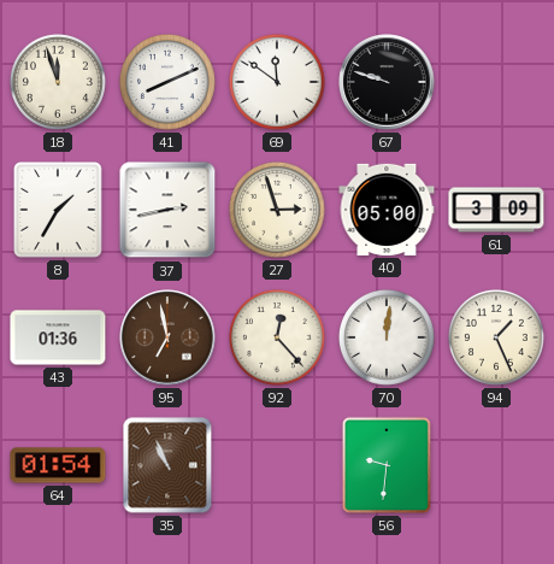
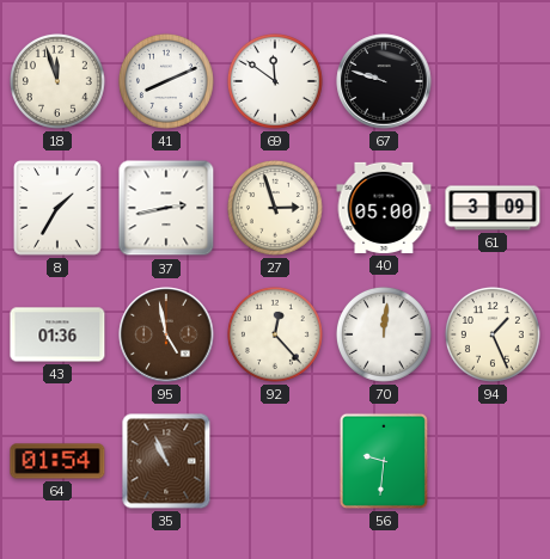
95: 6:58 -> 4:58 (166, 334)
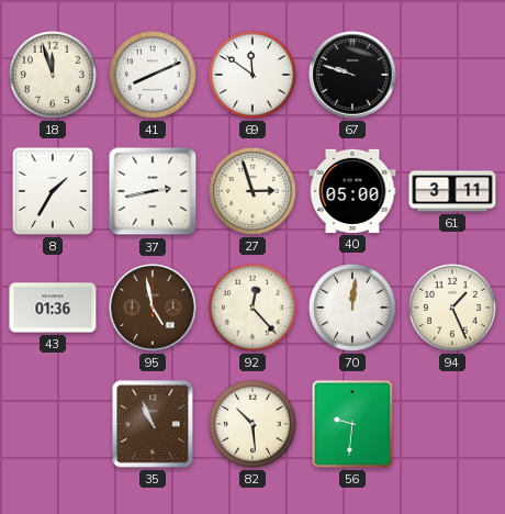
61: 3:09 -> 3:11 (452, 191)
64: 01:54 -> none (57, 461)
82: none -> 10:29 (252, 424)
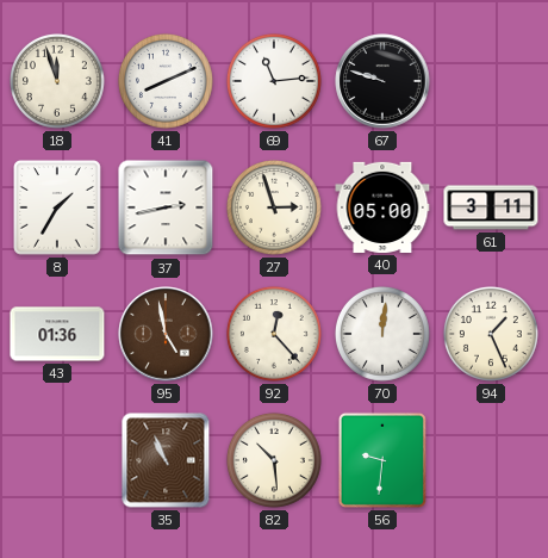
69: 11:51 -> 11:14 (274, 81)
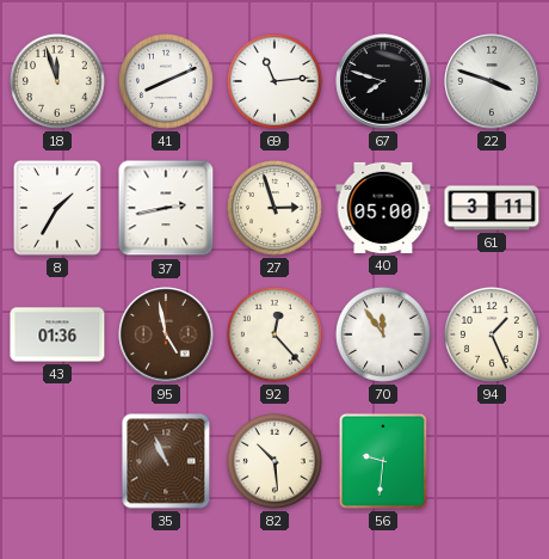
67: 9:48 -> 7:48 (383, 81)
22: none -> 3:48 (492, 81)
70: 12:01 -> 11:54 (383, 334)
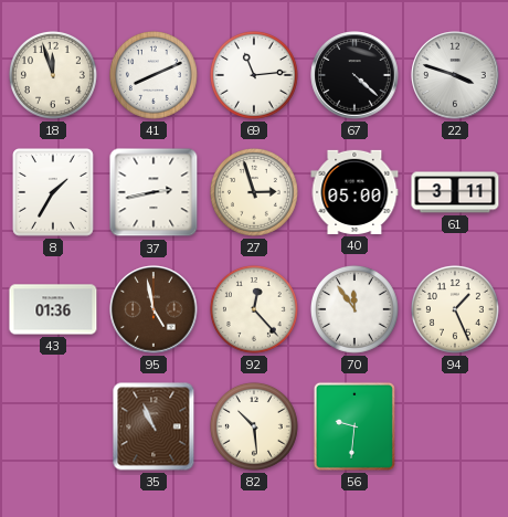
67: 7:48 -> 4:22 (354, 75)
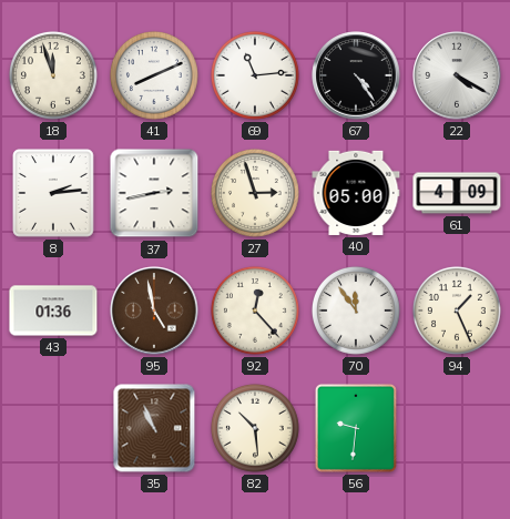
67: 4:22 -> 4:24 (356, 75)
22: 3:48 -> 4:20 (457, 75)
8: 1:35 -> 2:14 (53, 193)
61: 3:11 -> 4:09 (457, 193)
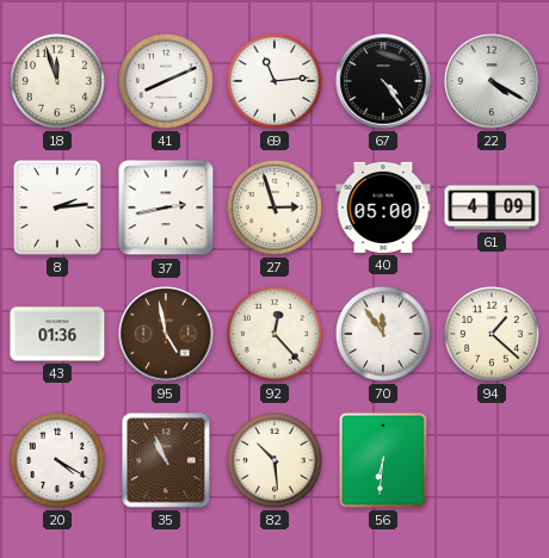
94: 1:26 -> 1:22 (492, 334)
20: none -> 4:20 (57, 460)
56: 9:31 -> 6:31 (383, 460)
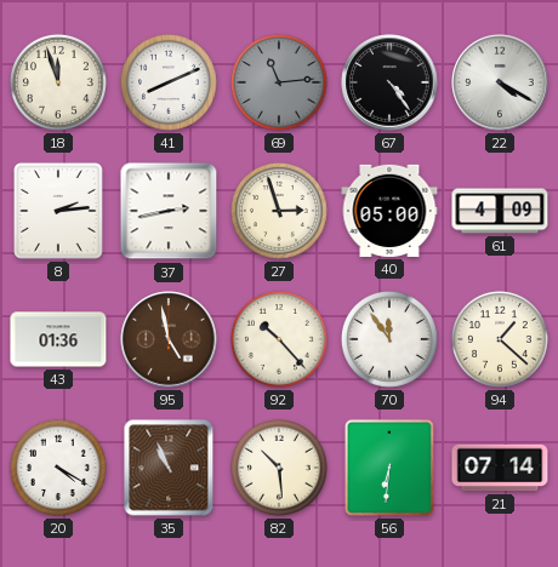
69 dial: white -> grey (279, 82)
92: 12:23 -> 10:23 (279, 339)
21: none -> 07:14 (500, 468)
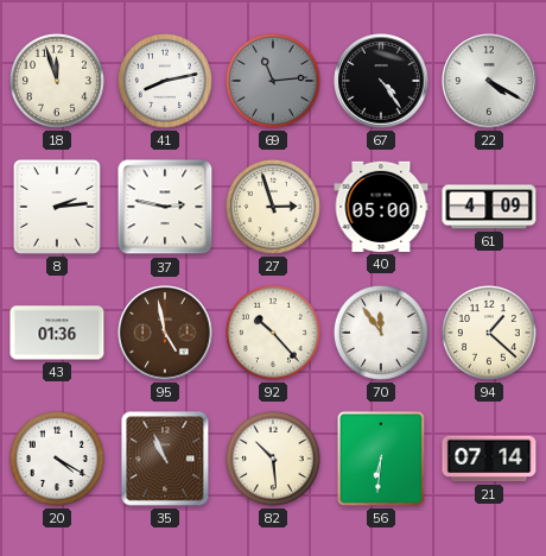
41: 8:11 -> 8:13 (165, 81)
37: 2:43 -> 2:47 (165, 207)
